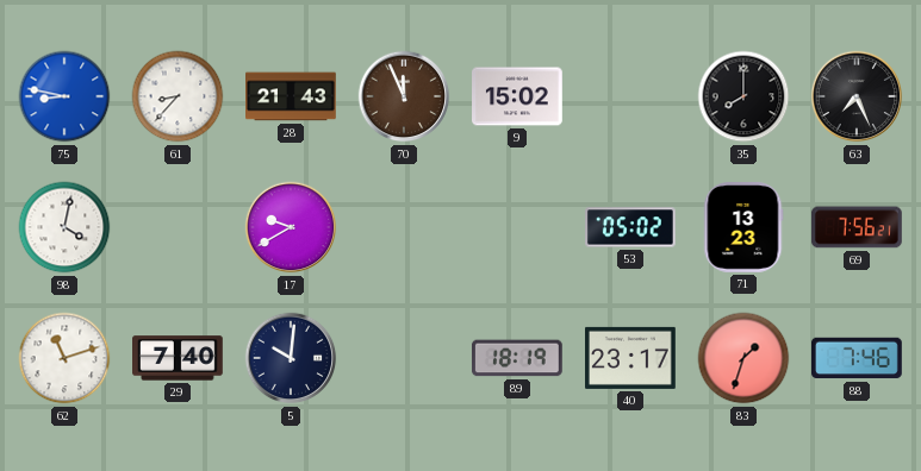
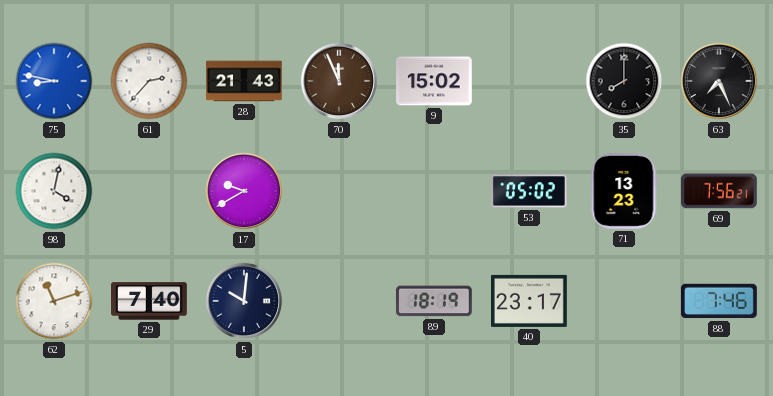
61: 8:37 -> 2:37 (149, 81)
83: 1:33 -> none (743, 358)
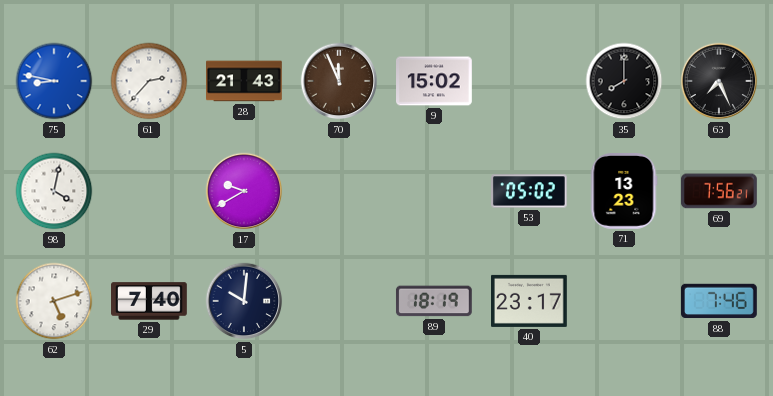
62: 11:12 -> 5:12 (54, 301)
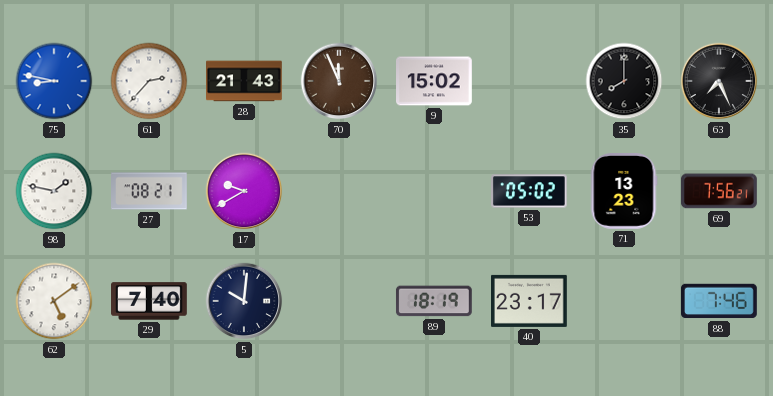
98: 4:02 -> 1:47 (54, 191)
27: none -> 08:21 (150, 191)
62: 5:12 -> 5:09 (54, 301)
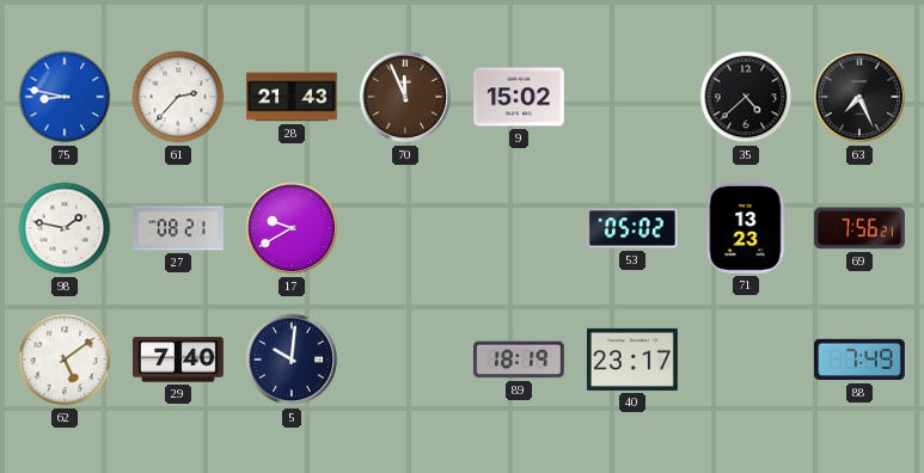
35: 8:00 -> 4:38 (746, 97)
88: 7:46 -> 7:49 (861, 360)
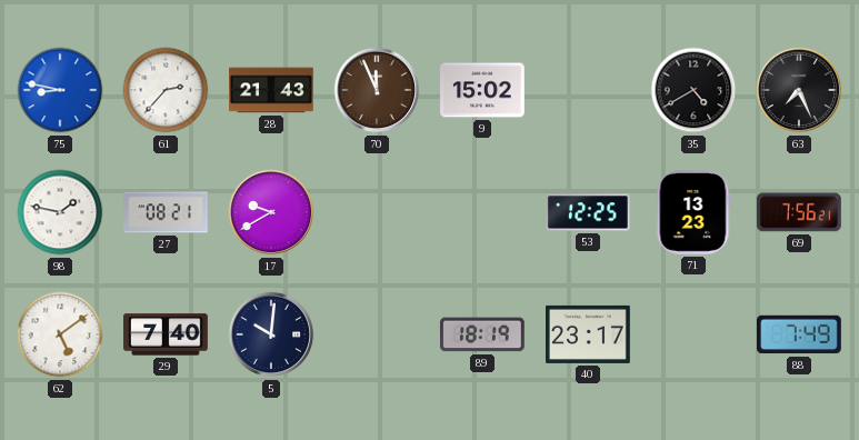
35: 4:38 -> 4:40 (693, 90)
53: 05:02 -> 12:25 (589, 212)
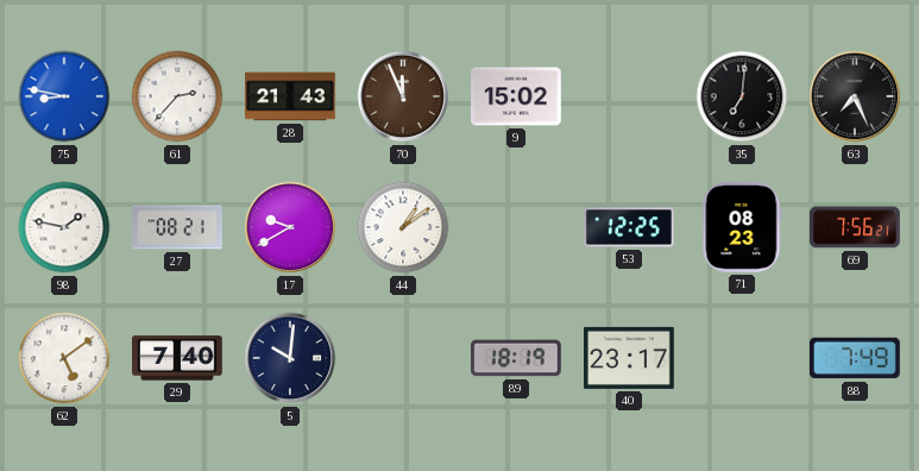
35: 4:40 -> 7:01 (742, 96)
44: none -> 1:09 (403, 227)
71: 13:23 -> 08:23 (742, 228)
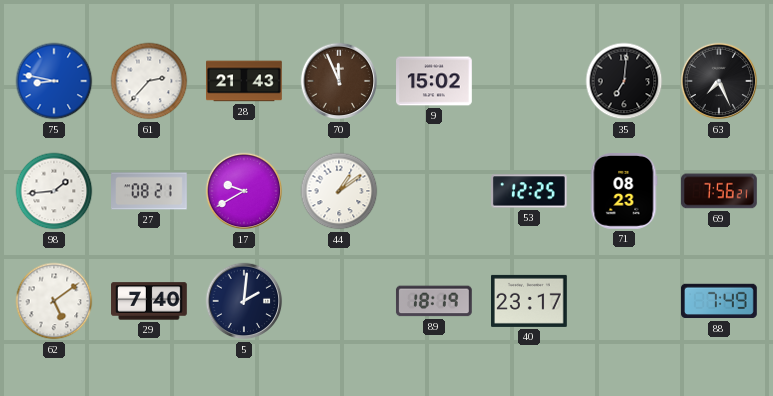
98: 1:47 -> 1:44 (54, 191)
5: 10:01 -> 2:01 (244, 301)
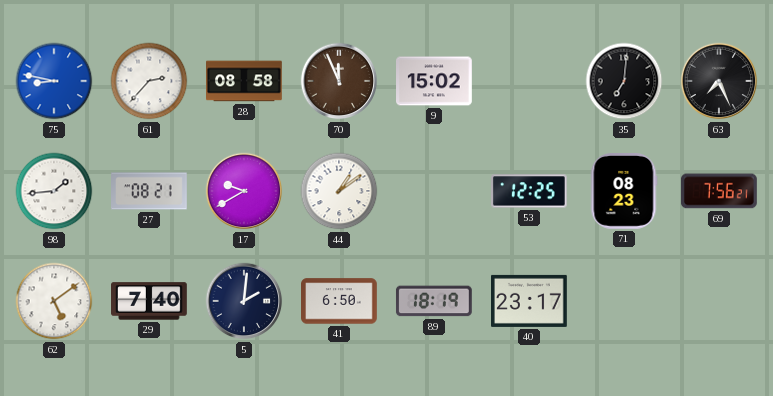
28: 21:43 -> 08:58 (245, 81)
41: none -> 6:50 (340, 301)
88: 7:49 -> none (720, 301)
